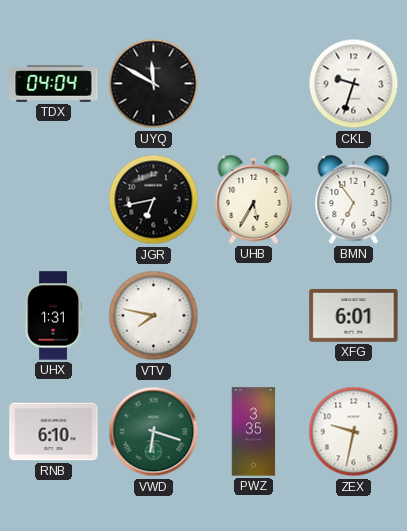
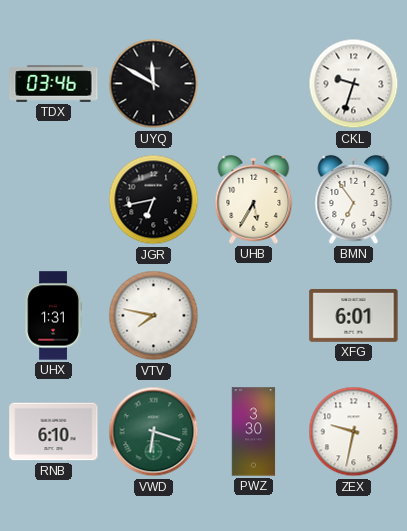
TDX: 04:04 -> 03:46 (54, 84)
PWZ: 3:35 -> 3:30 (254, 432)
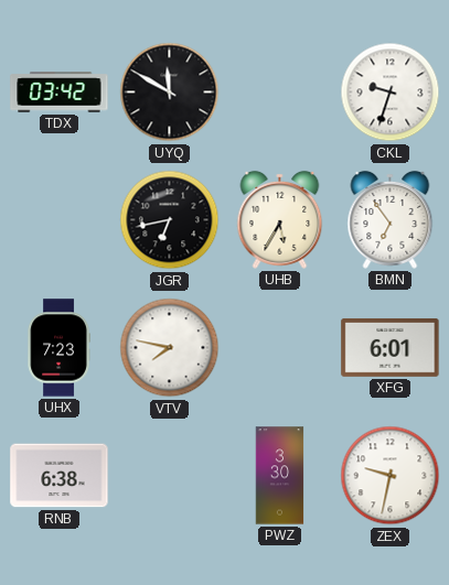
TDX: 03:46 -> 03:42 (60, 93)
UHX: 1:31 -> 7:23 (58, 348)
RNB: 6:10 -> 6:38 (60, 476)
VWD: 6:18 -> none (154, 432)
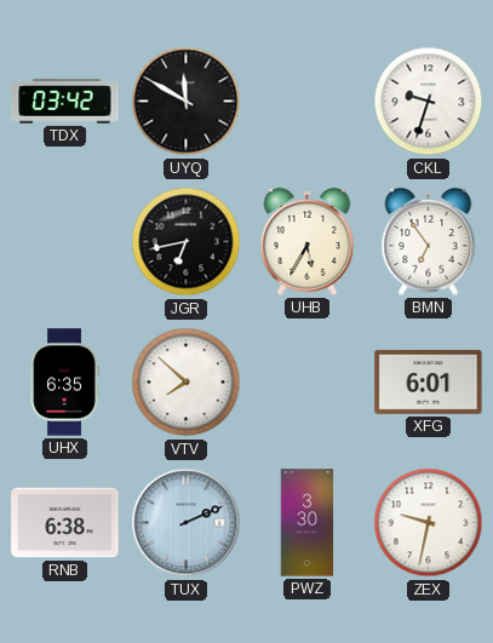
UHX: 7:23 -> 6:35 (64, 383)
VTV: 7:47 -> 7:52 (187, 383)
TUX: none -> 2:11 (187, 523)
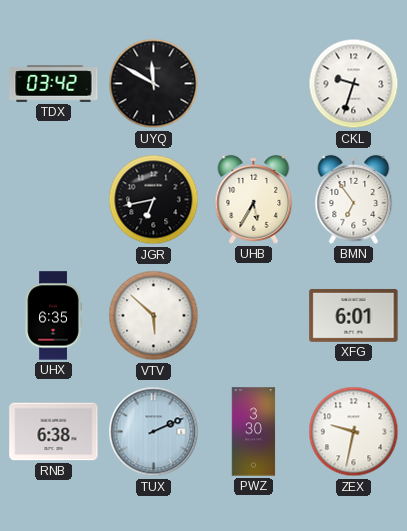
VTV: 7:52 -> 5:52 (154, 316)
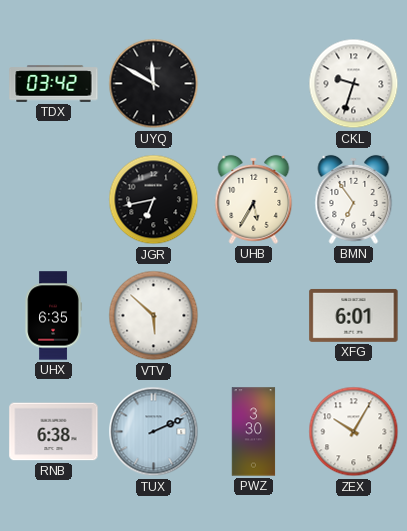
ZEX: 9:32 -> 10:05 (354, 432)
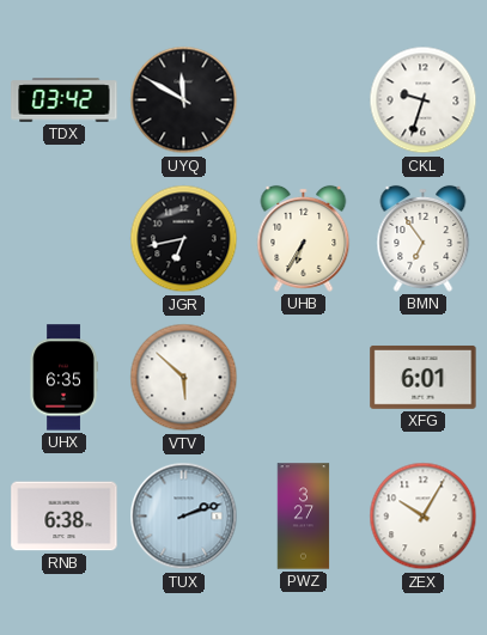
UHB: 5:35 -> 6:35 (304, 238)
TUX: 2:11 -> 2:12 (184, 517)
PWZ: 3:30 -> 3:27 (304, 517)
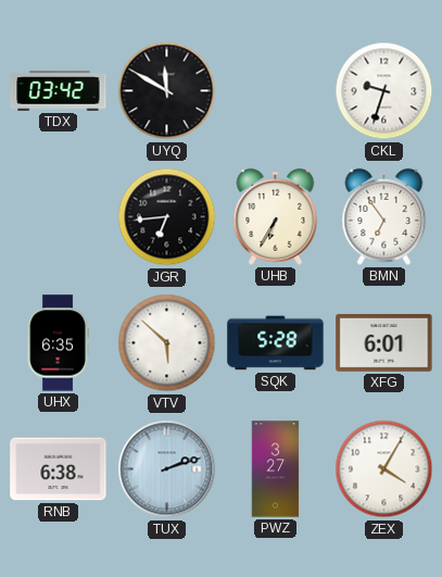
JGR: 6:43 -> 6:44 (167, 217)
SQK: none -> 5:28 (276, 343)
ZEX: 10:05 -> 4:05 (384, 469)
